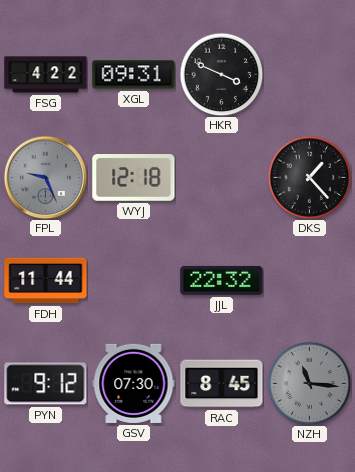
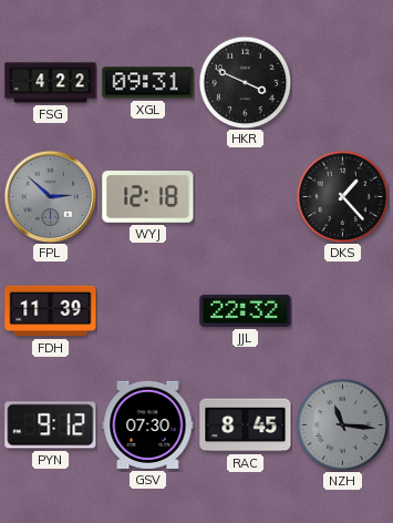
FPL: 9:26 -> 2:52 (50, 196)
FDH: 11:44 -> 11:39 (51, 311)
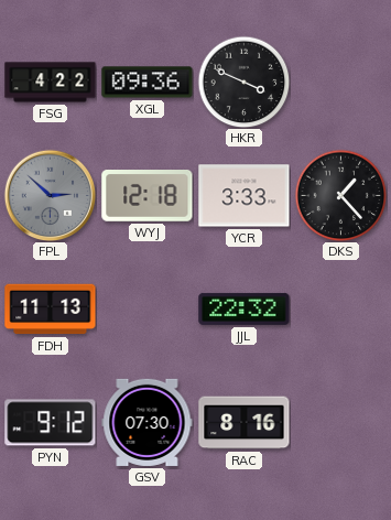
XGL: 09:31 -> 09:36 (148, 83)
YCR: none -> 3:33 (245, 196)
FDH: 11:39 -> 11:13 (51, 310)
RAC: 8:45 -> 8:16 (245, 423)
NZH: 11:16 -> none (342, 424)
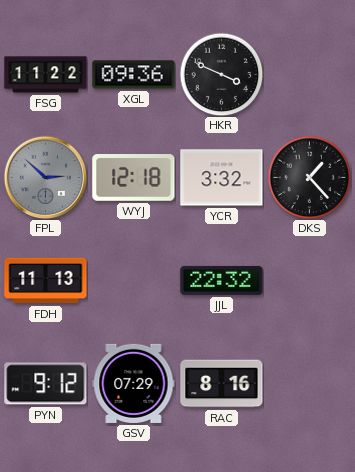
FSG: 4:22 -> 11:22 (46, 75)
YCR: 3:33 -> 3:32 (222, 178)
GSV: 07:30 -> 07:29 (134, 383)
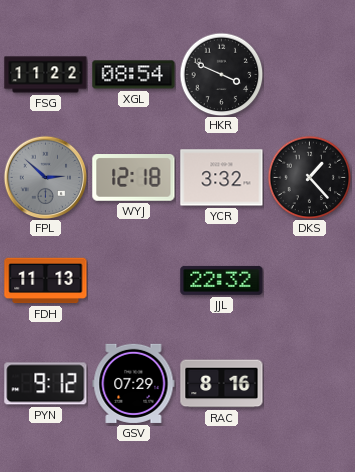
XGL: 09:36 -> 08:54 (134, 75)
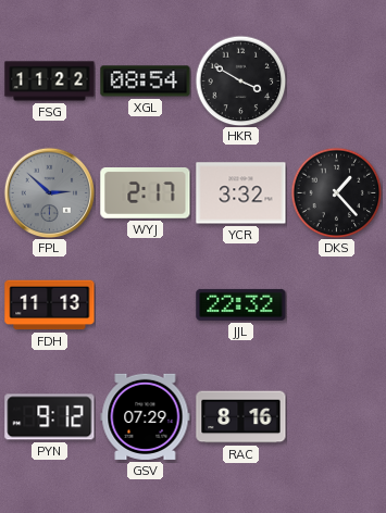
HKR: 3:49 -> 3:50 (240, 80)
WYJ: 12:18 -> 2:17 (146, 193)
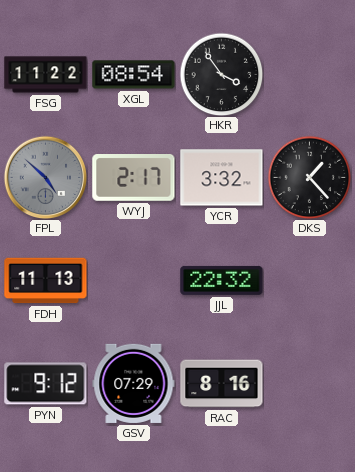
HKR: 3:50 -> 3:54 (221, 74)
FPL: 2:52 -> 4:52 (45, 177)
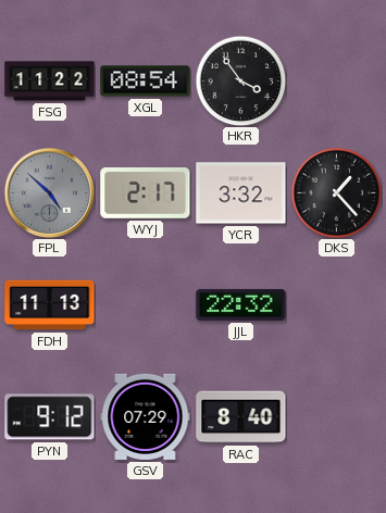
RAC: 8:16 -> 8:40 (241, 417)
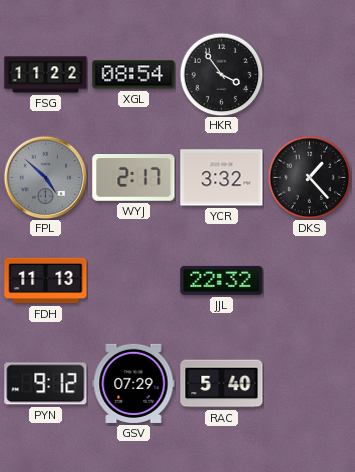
RAC: 8:40 -> 5:40 (222, 384)
